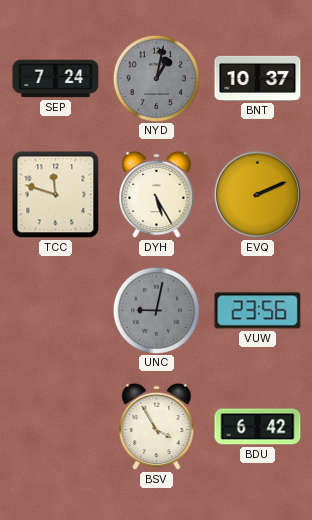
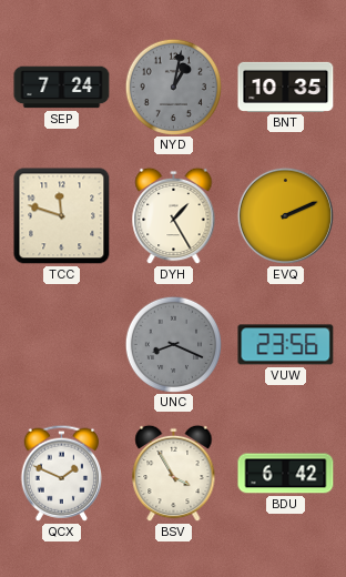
BNT: 10:37 -> 10:35 (286, 87)
DYH: 5:25 -> 1:25 (174, 216)
UNC: 9:02 -> 8:19 (173, 344)
QCX: none -> 1:49 (61, 473)
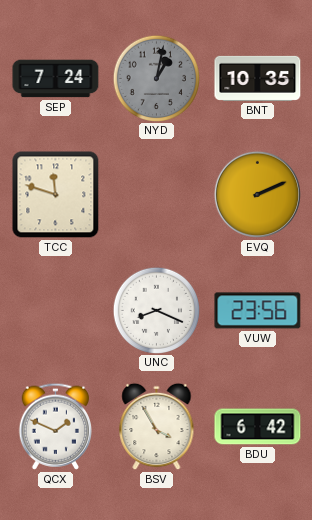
DYH: 1:25 -> none (174, 216)
UNC dial: grey -> white (156, 310)
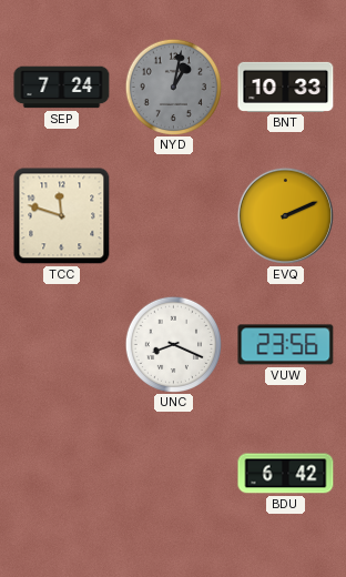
BNT: 10:35 -> 10:33 (286, 87)
QCX: 1:49 -> none (55, 426)
BSV: 3:55 -> none (157, 427)
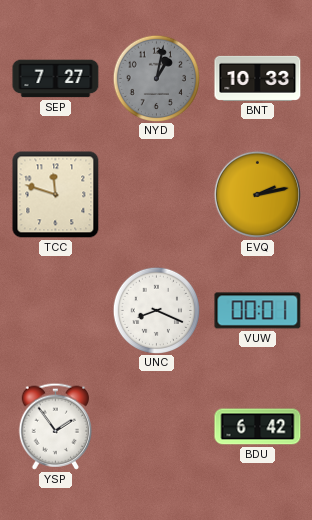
SEP: 7:24 -> 7:27 (56, 79)
EVQ: 2:11 -> 2:13 (257, 194)
VUW: 23:56 -> 00:01 (258, 311)
YSP: none -> 1:54 (55, 426)
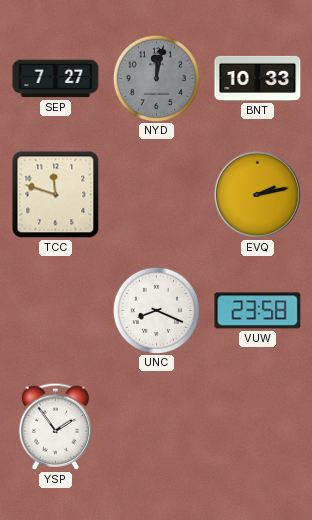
NYD: 1:02 -> 12:02 (156, 78)
VUW: 00:01 -> 23:58 (258, 311)
BDU: 6:42 -> none (258, 427)
